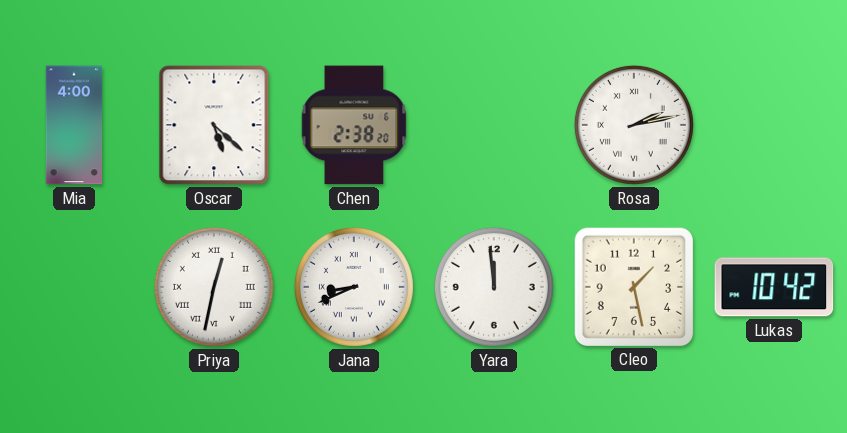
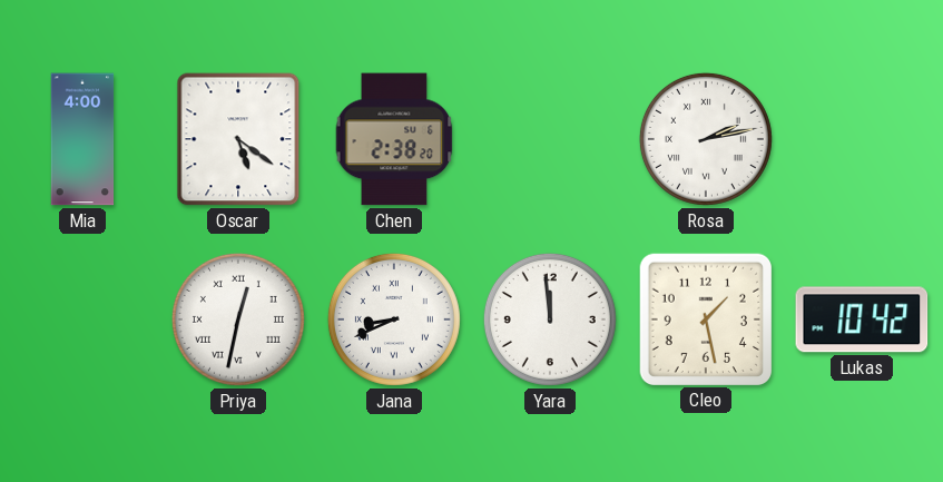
Oscar: 5:22 -> 5:21 (238, 139)
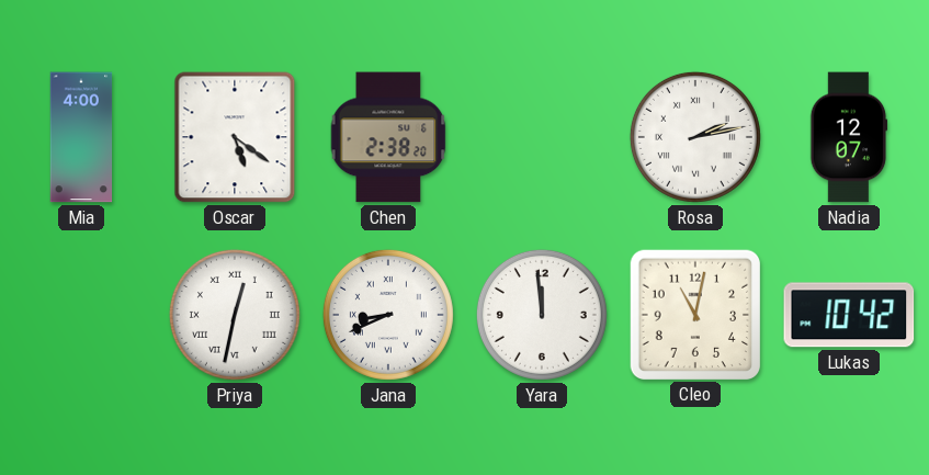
Nadia: none -> 12:07 (849, 137)
Cleo: 1:28 -> 11:02 (694, 314)
